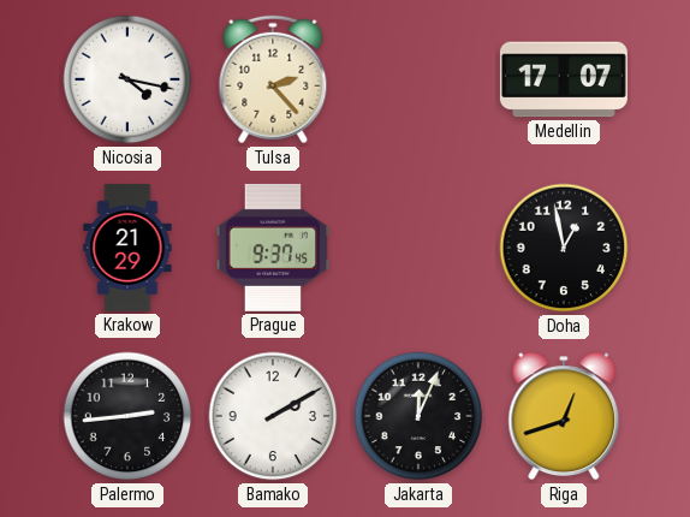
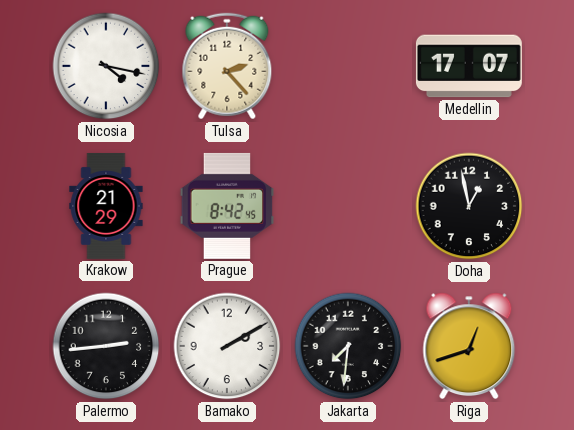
Prague: 9:37 -> 8:42 (227, 206)
Jakarta: 12:04 -> 7:31 (348, 346)
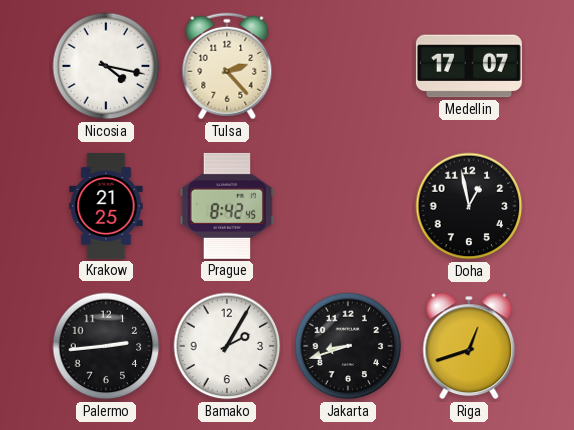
Krakow: 21:29 -> 21:25 (106, 206)
Bamako: 2:10 -> 2:05 (227, 346)
Jakarta: 7:31 -> 8:42 (348, 346)
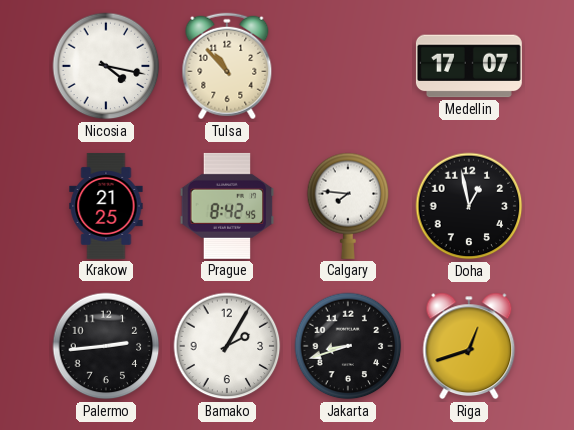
Tulsa: 2:23 -> 10:53 (227, 66)
Calgary: none -> 7:46 (348, 206)
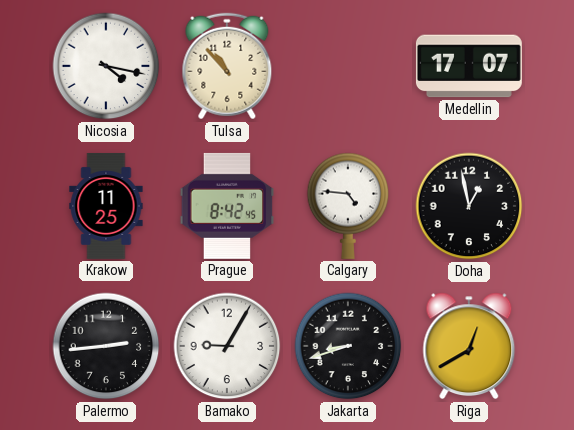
Krakow: 21:25 -> 11:25 (106, 206)
Calgary: 7:46 -> 4:46 (348, 206)
Bamako: 2:05 -> 9:05 (227, 346)
Riga: 12:42 -> 12:40 (469, 346)
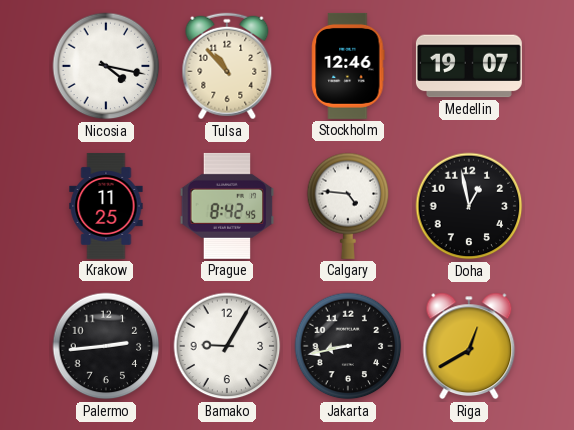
Stockholm: none -> 12:46 (348, 66)
Medellin: 17:07 -> 19:07 (469, 66)
Jakarta: 8:42 -> 8:43 (348, 346)
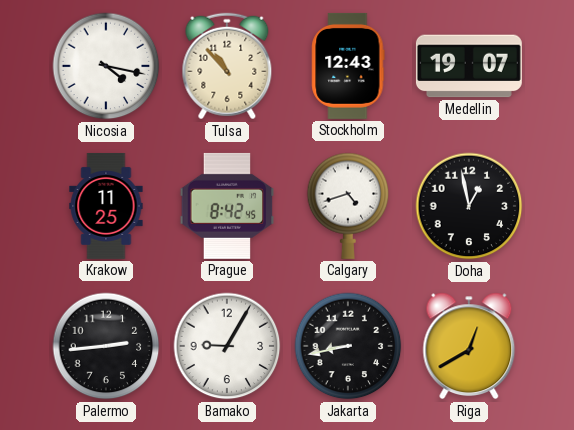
Stockholm: 12:46 -> 12:43 (348, 66)
Calgary: 4:46 -> 4:42 (348, 206)
